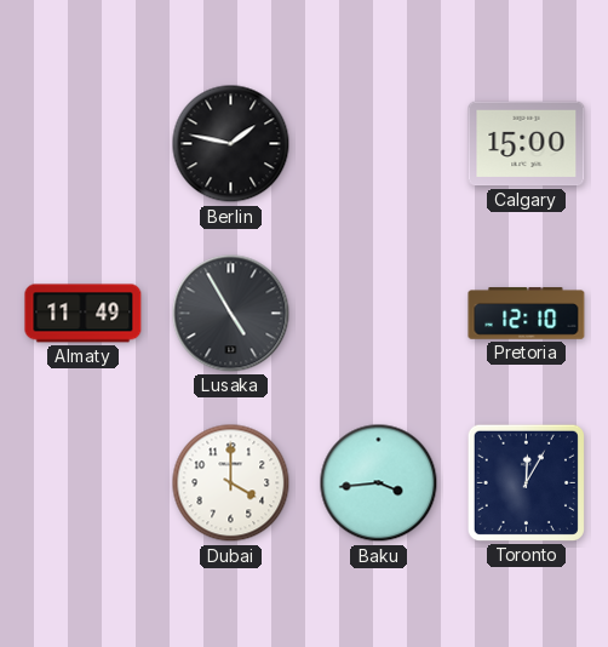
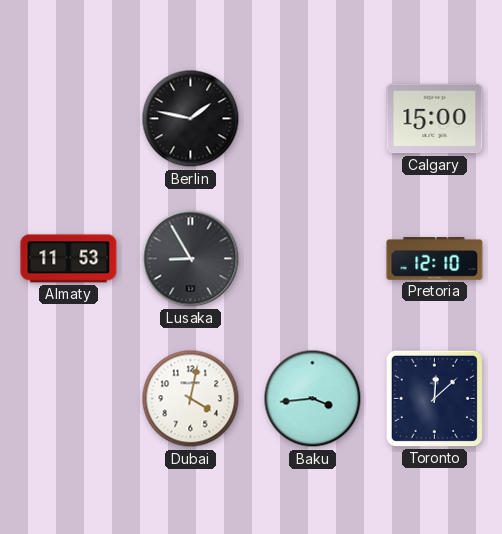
Almaty: 11:49 -> 11:53 (69, 259)
Lusaka: 4:55 -> 8:55 (191, 259)
Dubai: 4:00 -> 4:02 (191, 399)
Toronto: 12:05 -> 12:08 (434, 398)
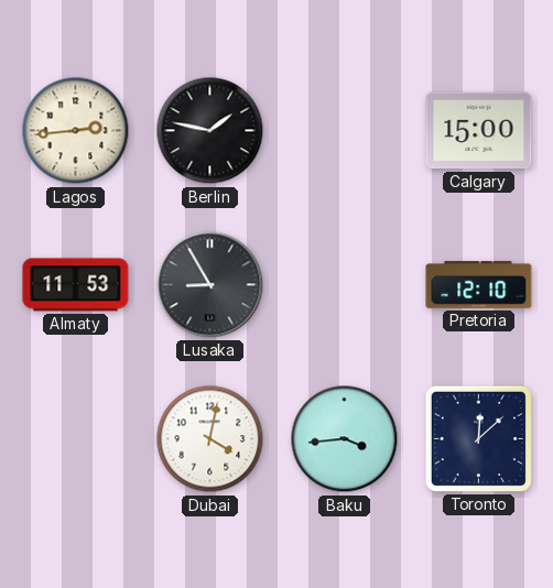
Lagos: none -> 2:44 (76, 131)
